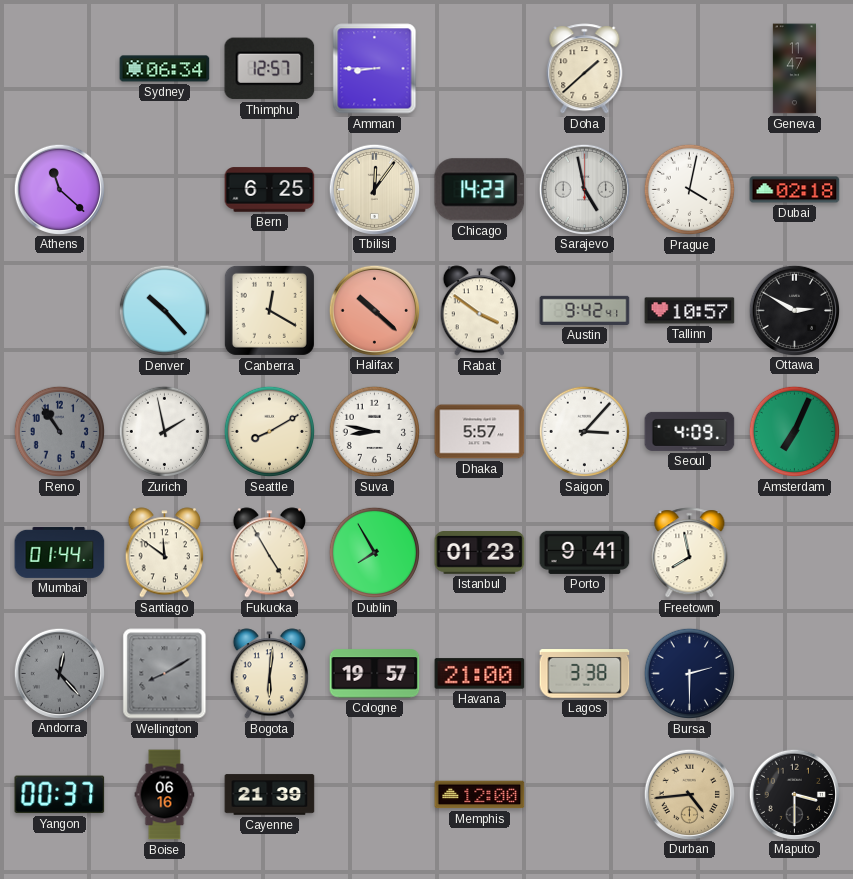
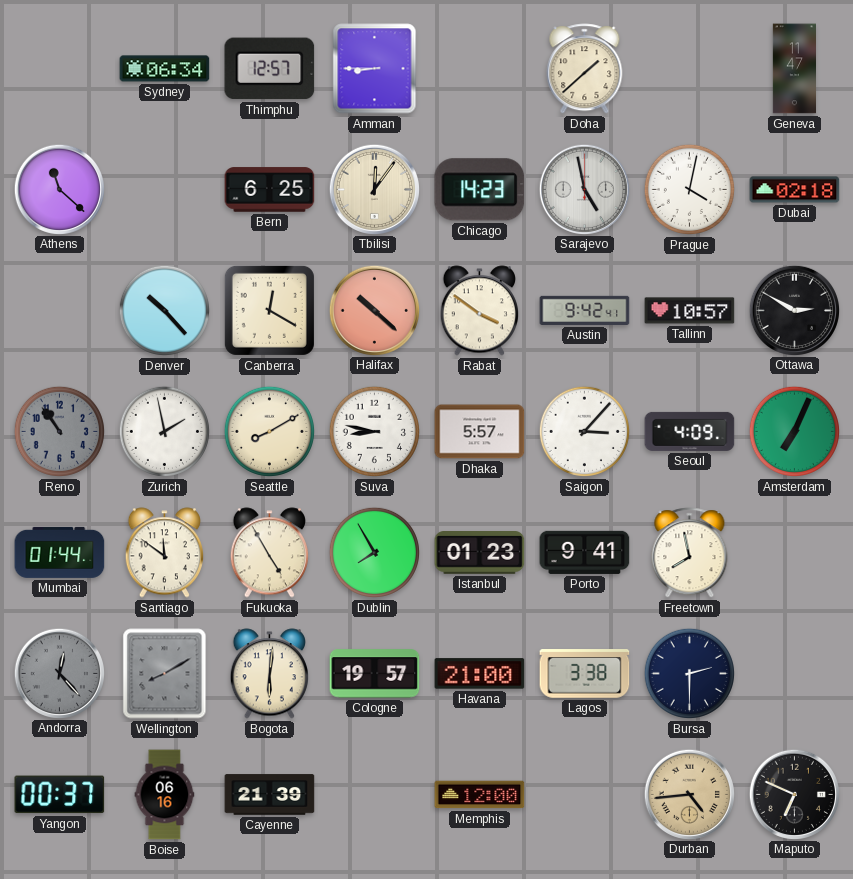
Maputo: 3:30 -> 6:49 (794, 794)
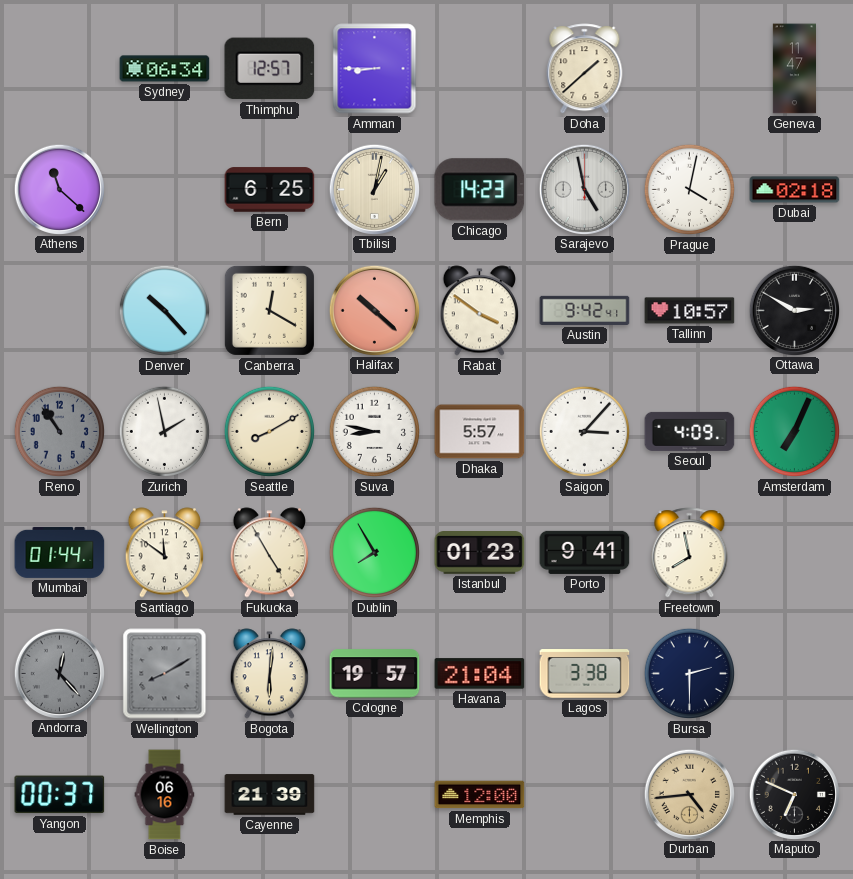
Tbilisi: 12:06 -> 1:02 (374, 189)
Havana: 21:00 -> 21:04 (480, 674)
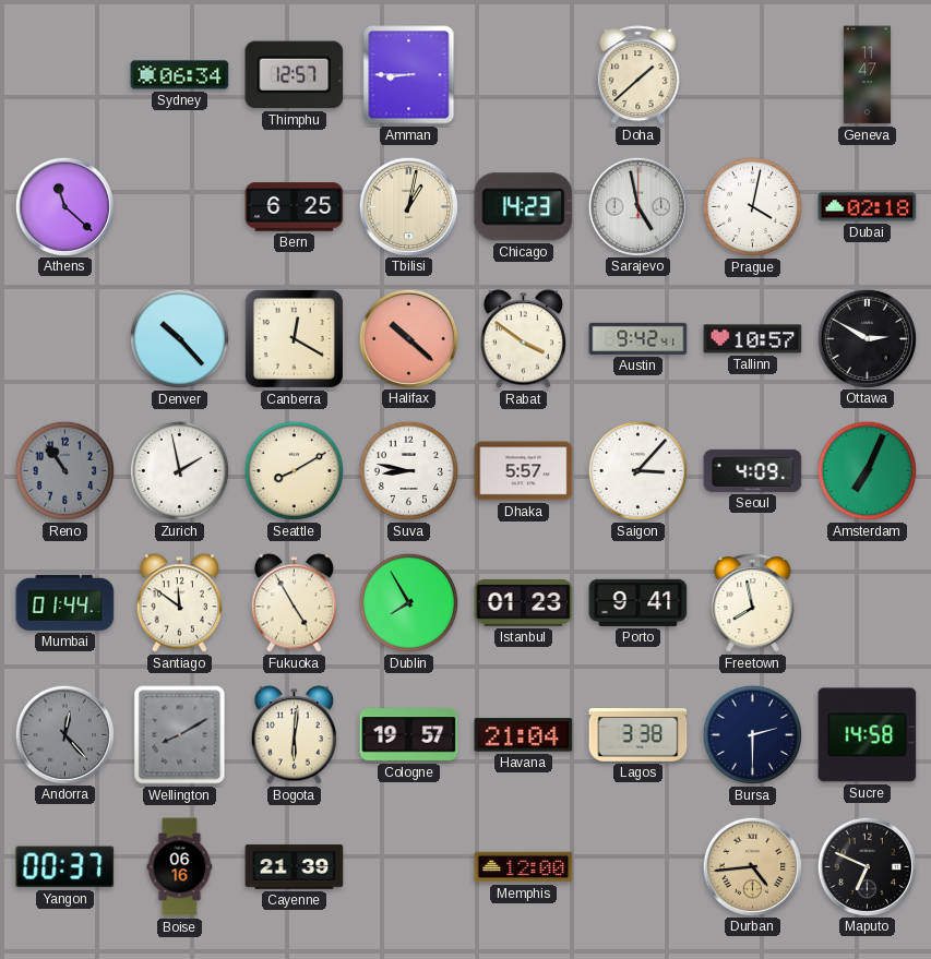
Sucre: none -> 14:58 (868, 735)
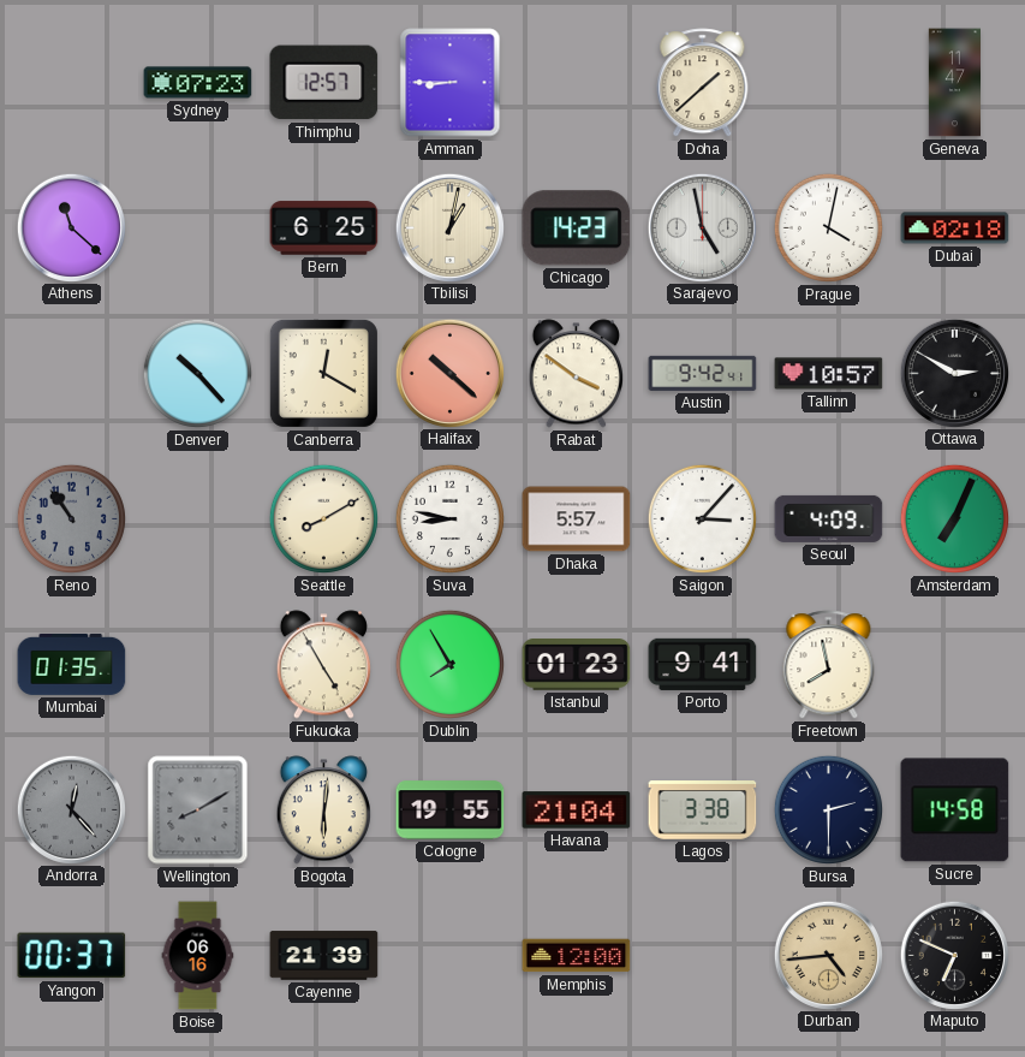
Sydney: 06:34 -> 07:23 (198, 83)
Zurich: 1:58 -> none (179, 470)
Mumbai: 01:44 -> 01:35 (72, 664)
Santiago: 11:51 -> none (179, 603)
Cologne: 19:57 -> 19:55 (451, 810)
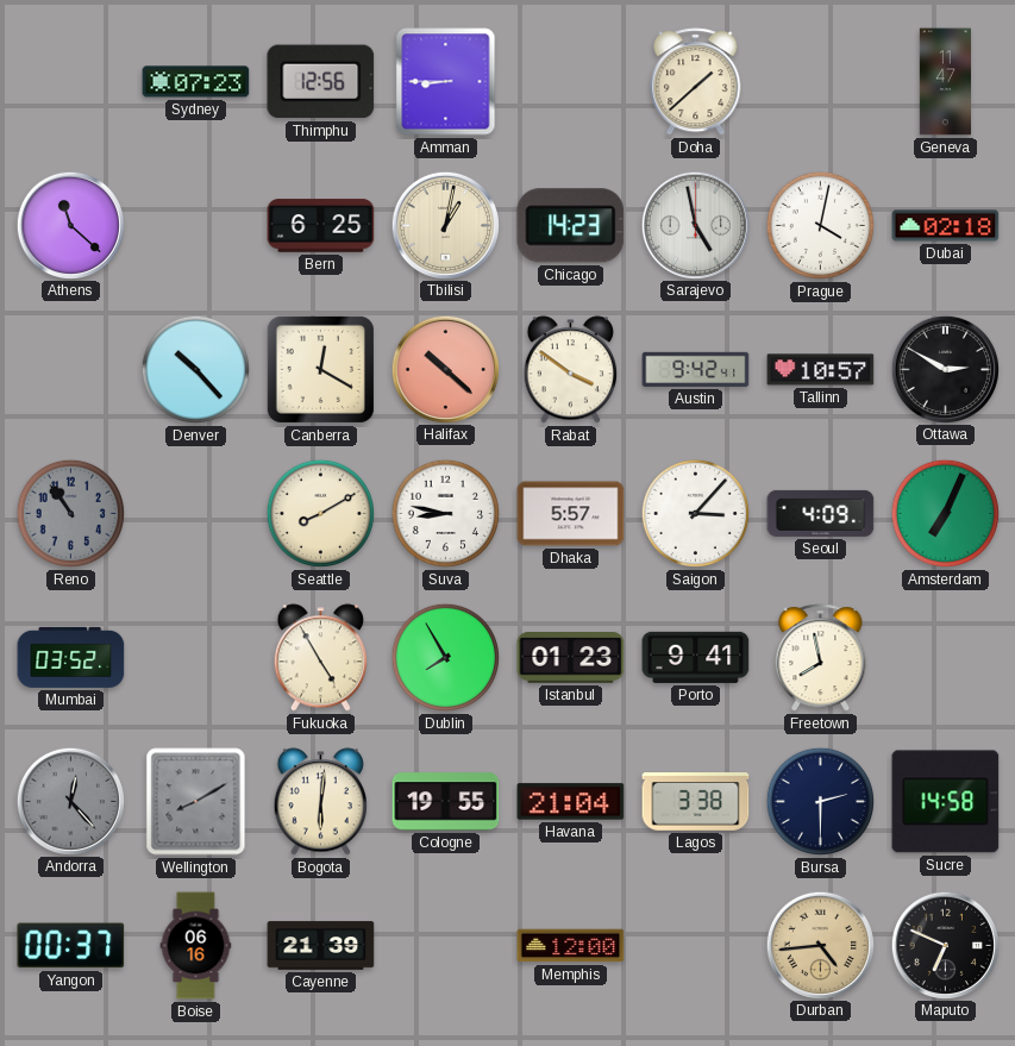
Thimphu: 12:57 -> 12:56 (321, 82)
Mumbai: 01:35 -> 03:52 (71, 657)
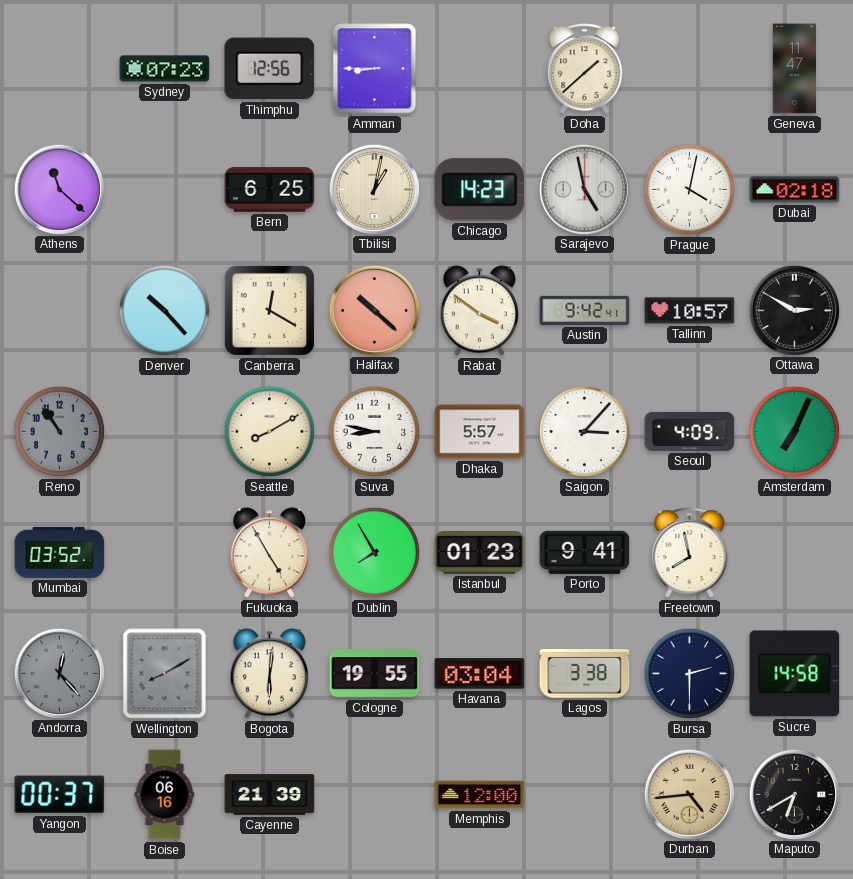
Havana: 21:04 -> 03:04 (480, 674)
Maputo: 6:49 -> 6:40 (794, 794)
